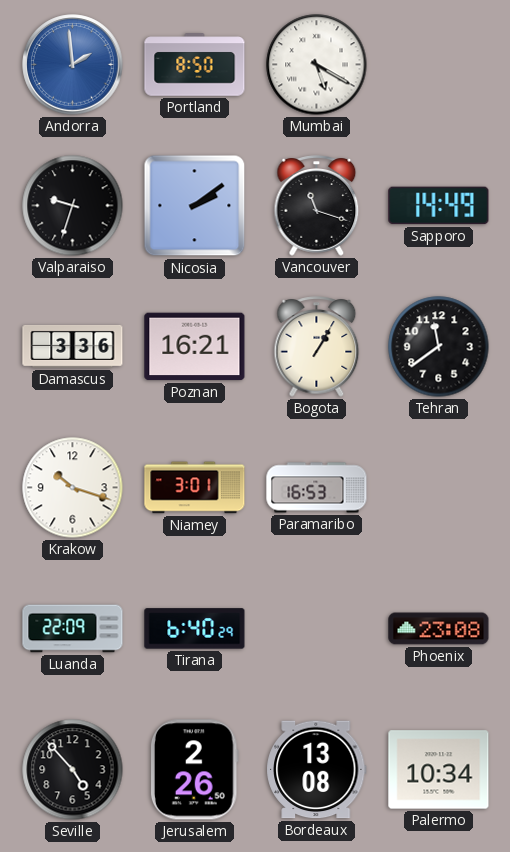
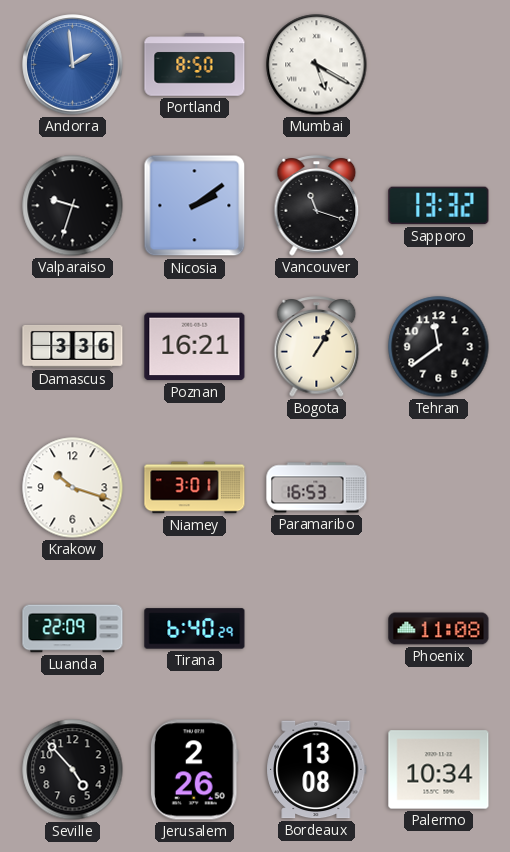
Sapporo: 14:49 -> 13:32 (439, 206)
Phoenix: 23:08 -> 11:08 (439, 629)
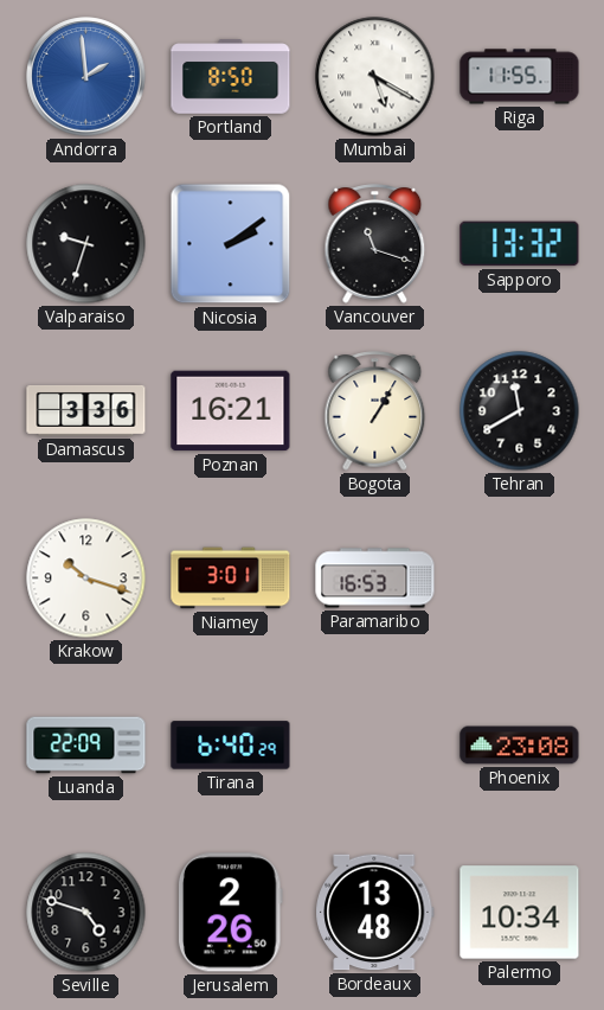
Riga: none -> 11:55 (520, 77)
Tehran: 11:39 -> 11:40 (520, 411)
Phoenix: 11:08 -> 23:08 (520, 746)
Seville: 4:53 -> 4:48 (86, 913)
Bordeaux: 13:08 -> 13:48 (375, 913)
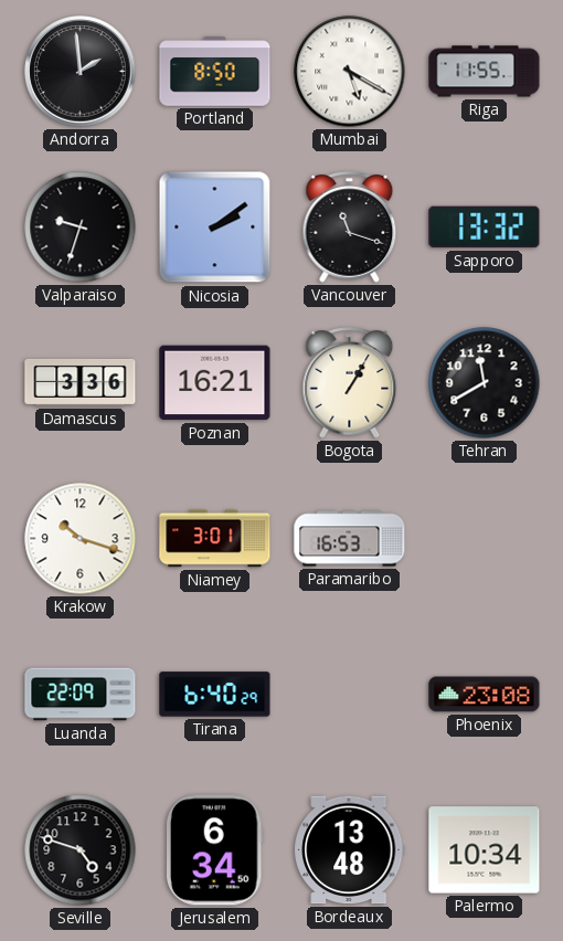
Andorra dial: blue -> black (81, 72)
Jerusalem: 2:26 -> 6:34 (214, 850)
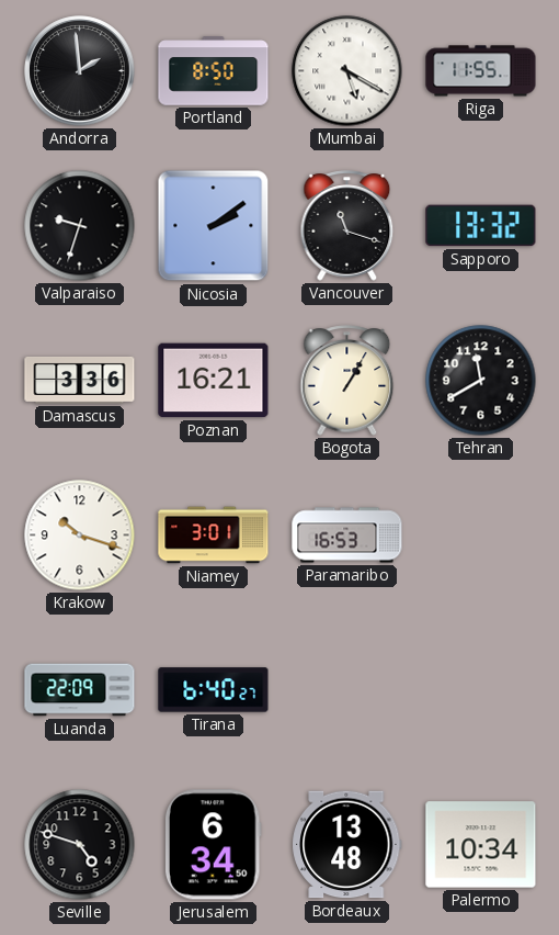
Tirana: 6:40:29 -> 6:40:27 (214, 690)
Phoenix: 23:08 -> none (485, 695)
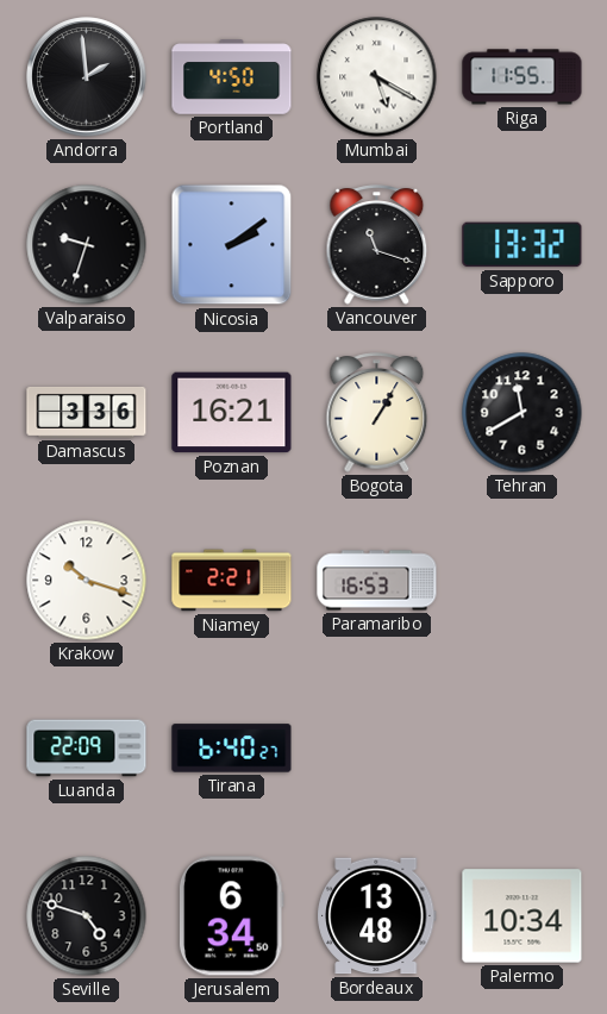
Portland: 8:50 -> 4:50 (232, 77)
Niamey: 3:01 -> 2:21 (232, 581)
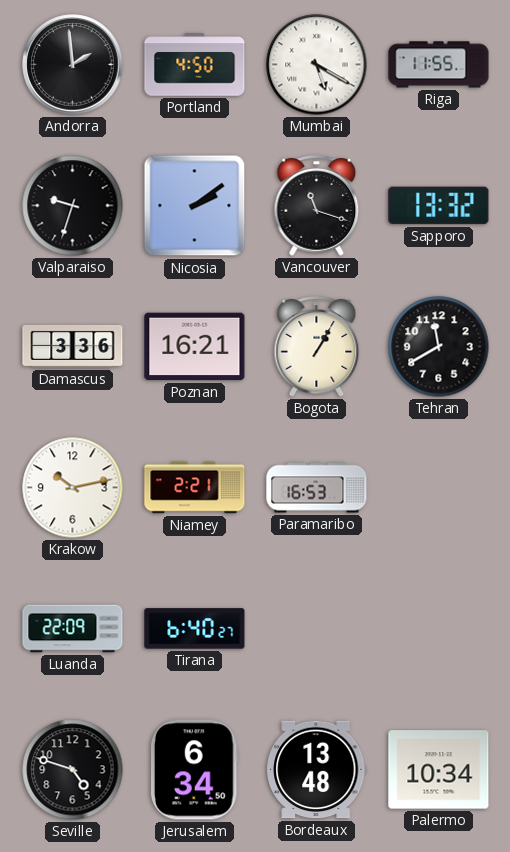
Krakow: 10:18 -> 10:13 (73, 488)
